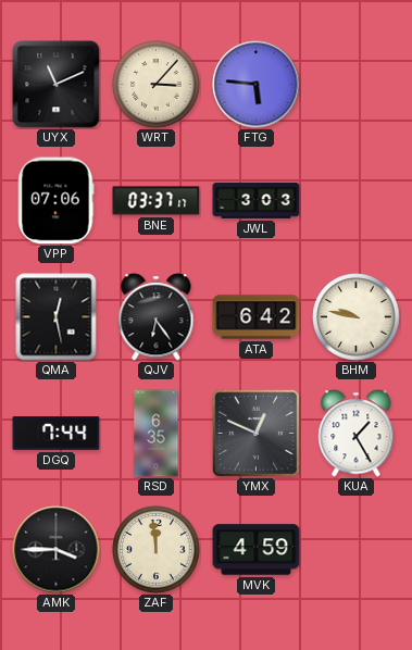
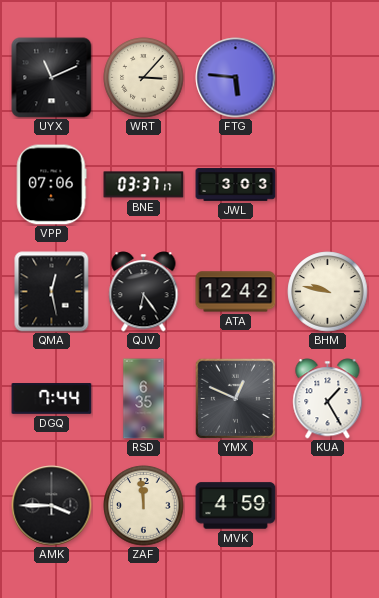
ATA: 6:42 -> 12:42 (236, 292)
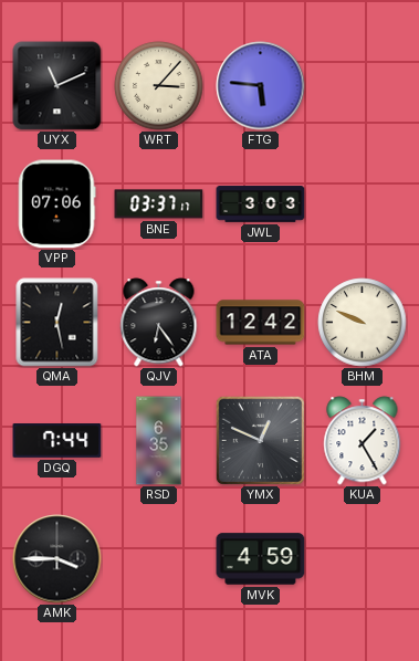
BHM: 9:47 -> 9:49 (363, 323)
ZAF: 11:59 -> none (144, 506)
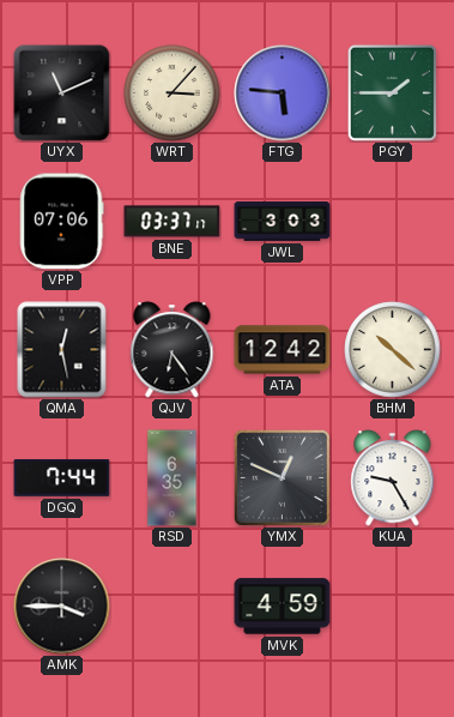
PGY: none -> 1:45 (392, 92)
BHM: 9:49 -> 10:22 (393, 350)
KUA: 1:25 -> 9:25 (393, 478)
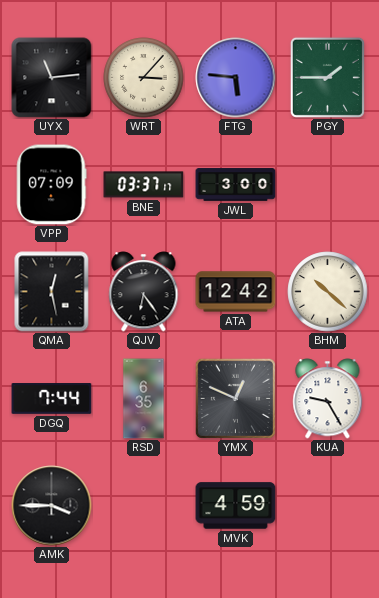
UYX: 11:11 -> 11:14 (52, 78)
VPP: 07:06 -> 07:09 (51, 185)
JWL: 3:03 -> 3:00 (236, 185)
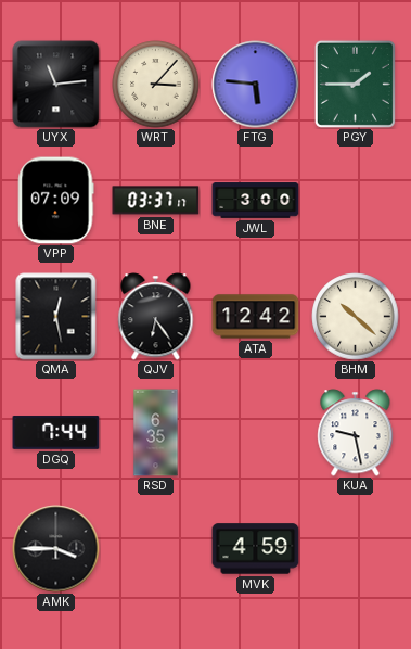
YMX: 12:49 -> none (235, 398)
KUA: 9:25 -> 9:28 (356, 433)
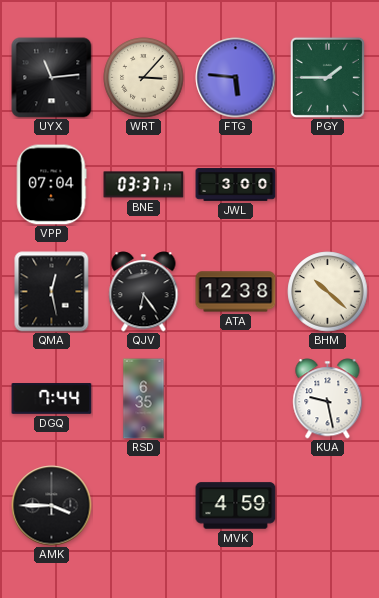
VPP: 07:09 -> 07:04 (51, 185)
ATA: 12:42 -> 12:38 (236, 292)
